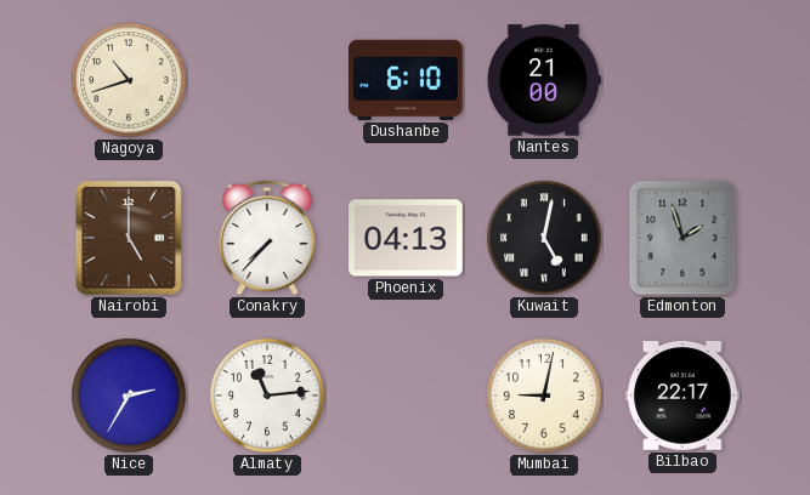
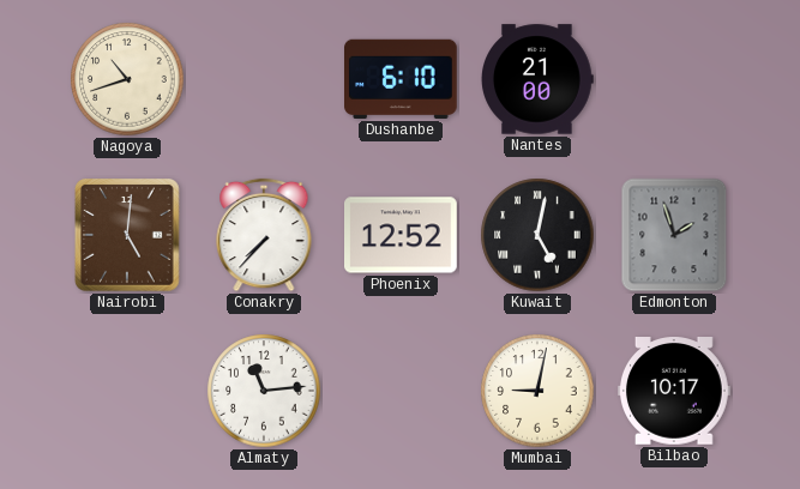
Nairobi: 5:00 -> 5:01 (128, 235)
Phoenix: 04:13 -> 12:52 (402, 235)
Nice: 2:35 -> none (129, 396)
Bilbao: 22:17 -> 10:17 (675, 392)
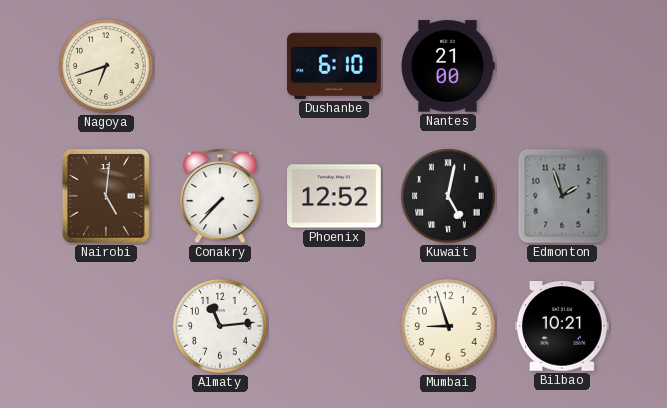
Nagoya: 10:42 -> 6:42 (106, 66)
Mumbai: 9:02 -> 8:57 (448, 326)
Bilbao: 10:17 -> 10:21 (563, 327)
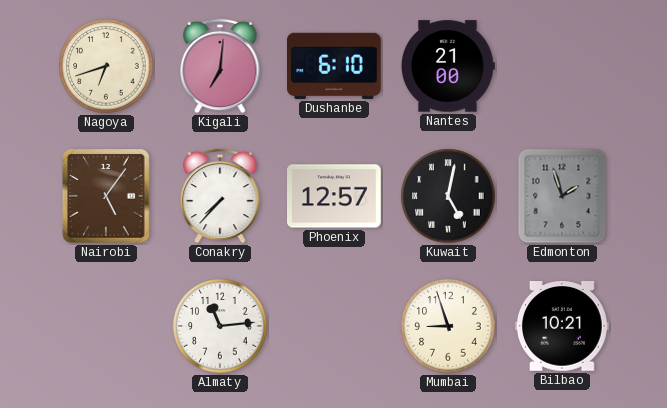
Kigali: none -> 7:01 (220, 66)
Nairobi: 5:01 -> 5:06 (107, 196)
Phoenix: 12:52 -> 12:57 (335, 196)
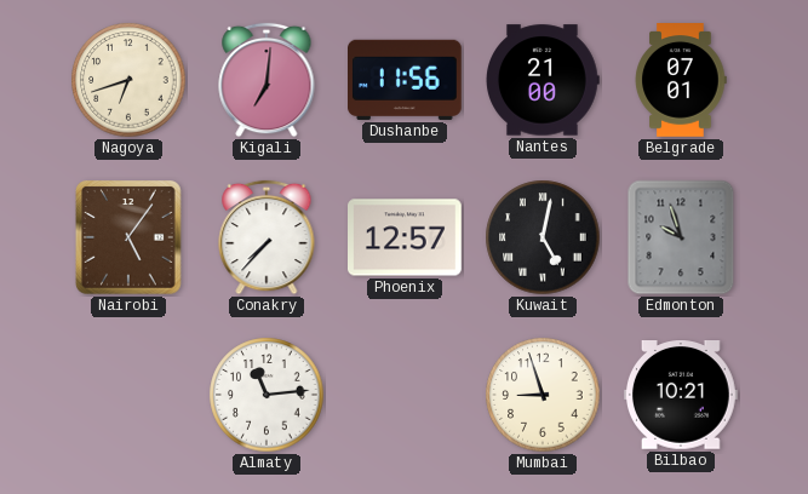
Dushanbe: 6:10 -> 11:56 (406, 80)
Belgrade: none -> 07:01 (681, 81)
Edmonton: 1:57 -> 9:57 (681, 237)
